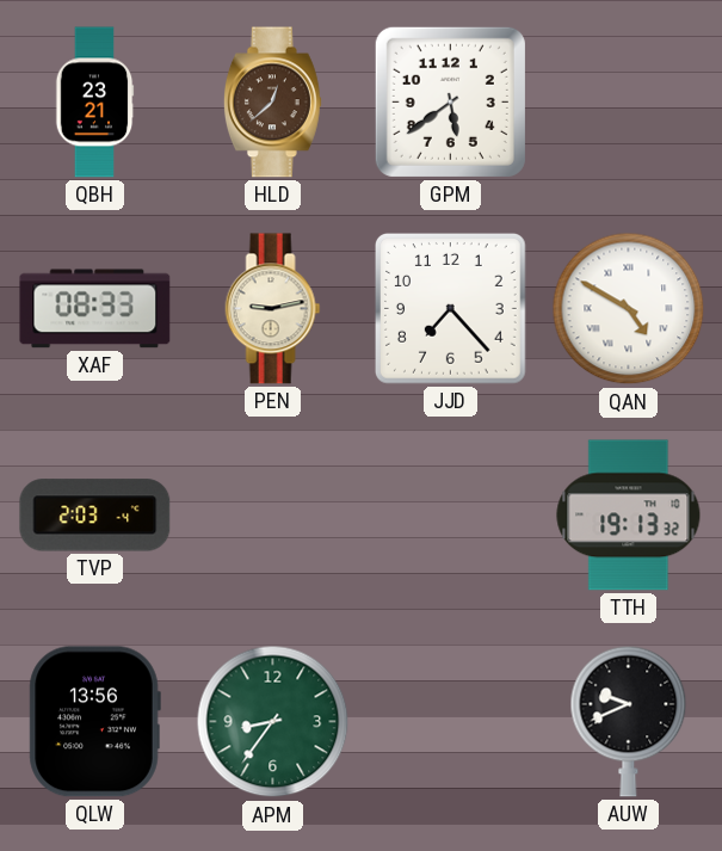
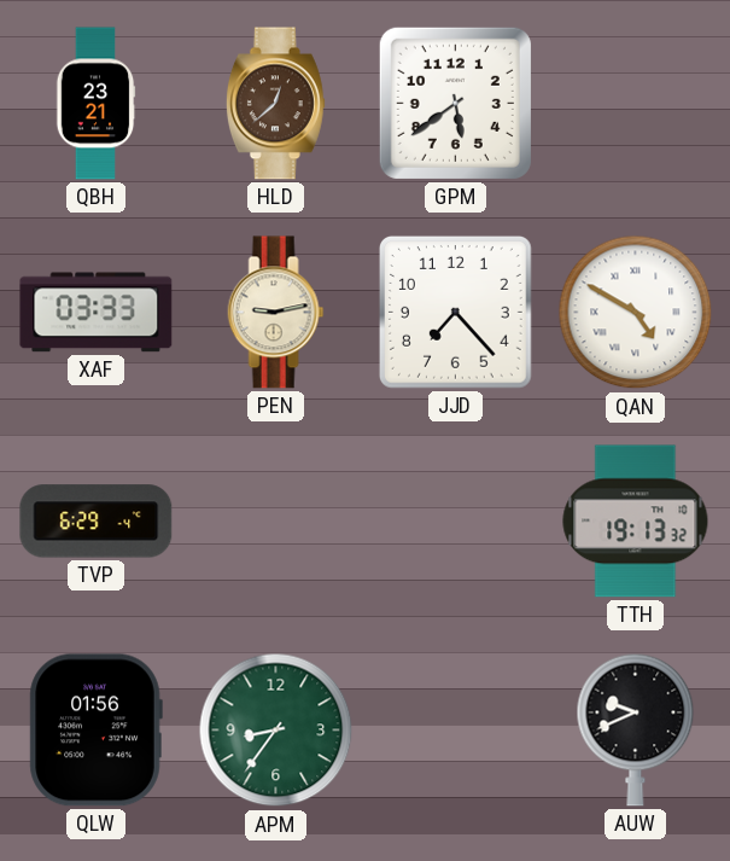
XAF: 08:33 -> 03:33 (97, 313)
TVP: 2:03 -> 6:29 (97, 522)
QLW: 13:56 -> 01:56 (95, 731)
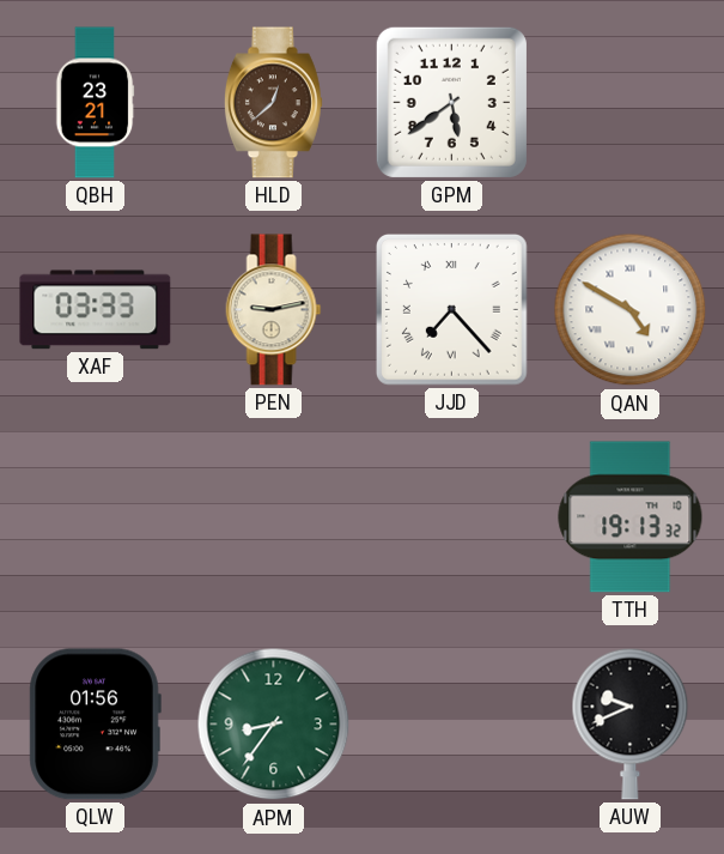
JJD numerals: Arabic -> Roman (452, 310)
TVP: 6:29 -> none (97, 522)
